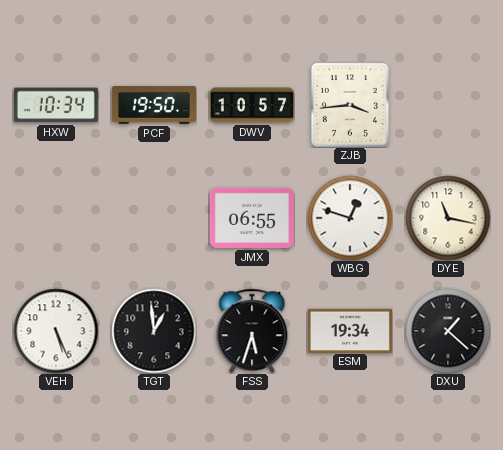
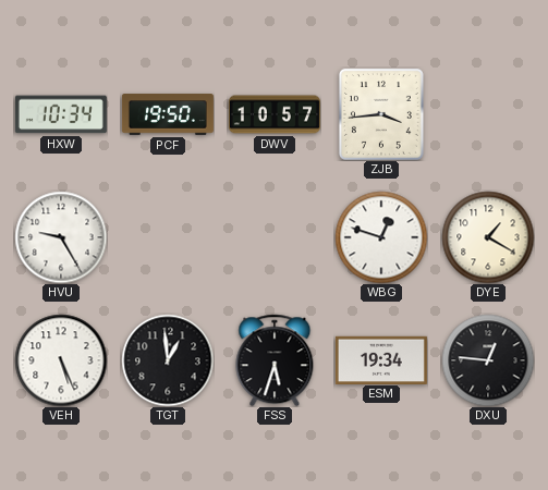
HVU: none -> 9:25 (61, 237)
JMX: 06:55 -> none (252, 218)
DYE: 11:17 -> 1:20 (488, 237)
DXU: 1:22 -> 12:46 (488, 360)
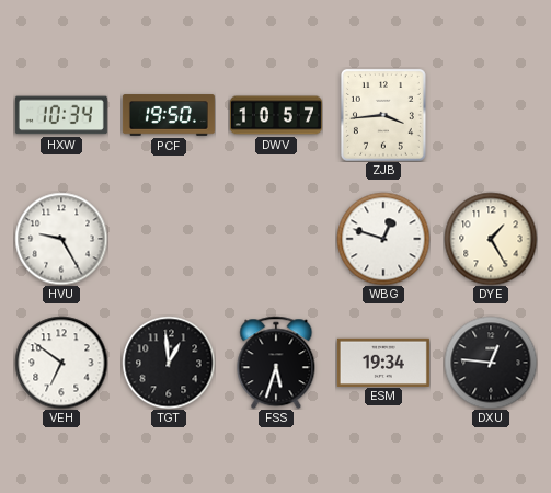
DYE: 1:20 -> 1:25 (491, 239)
VEH: 5:26 -> 6:51 (61, 363)
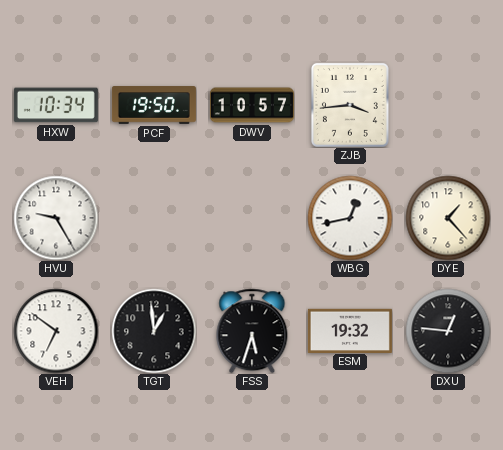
WBG: 12:48 -> 12:43 (350, 218)
DYE: 1:25 -> 1:23 (448, 218)
ESM: 19:34 -> 19:32 (350, 330)
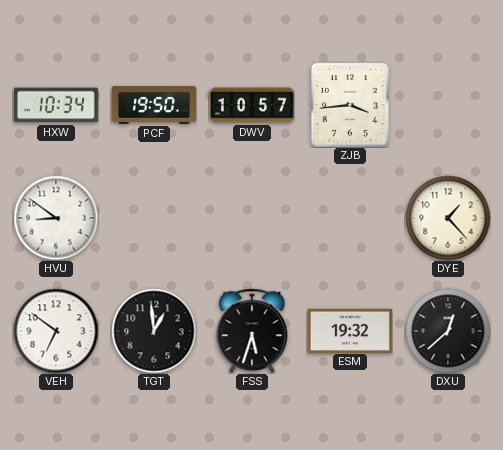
HVU: 9:25 -> 8:51 (56, 218)
WBG: 12:43 -> none (350, 218)
DXU: 12:46 -> 12:38 (448, 331)
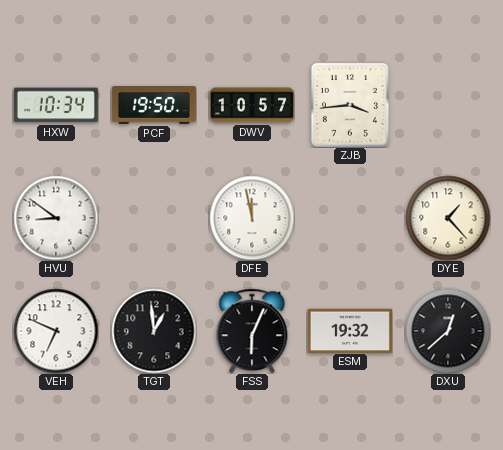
DFE: none -> 11:58 (252, 218)
VEH: 6:51 -> 6:49 (56, 331)
FSS: 5:33 -> 6:04 (252, 331)
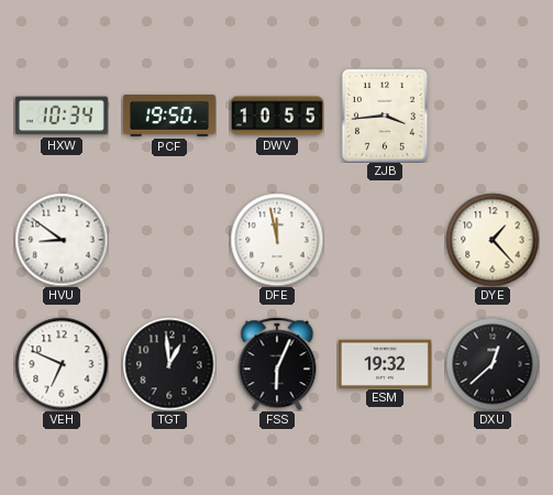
DWV: 10:57 -> 10:55 (277, 116)
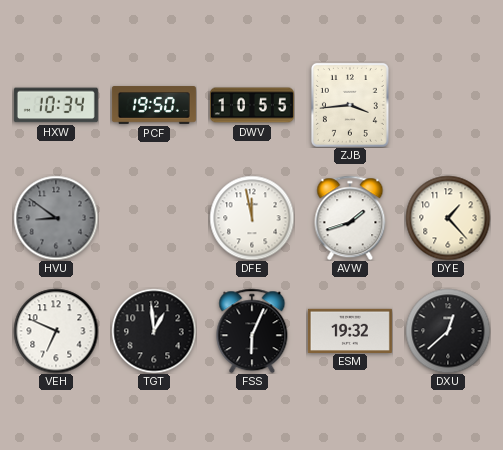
HVU dial: white -> grey (56, 218)
AVW: none -> 1:42 (350, 218)
